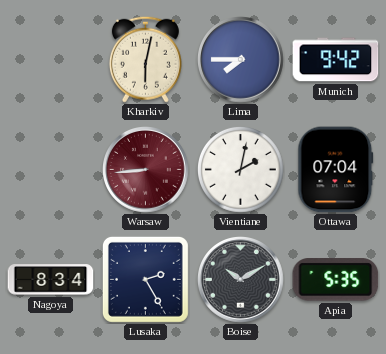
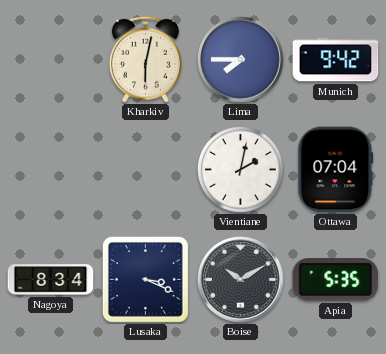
Warsaw: 8:44 -> none (146, 170)
Lusaka: 2:25 -> 3:19 (145, 279)
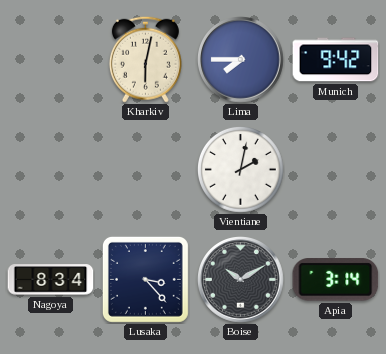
Ottawa: 07:04 -> none (336, 170)
Lusaka: 3:19 -> 3:23 (145, 279)
Apia: 5:35 -> 3:14 (336, 280)
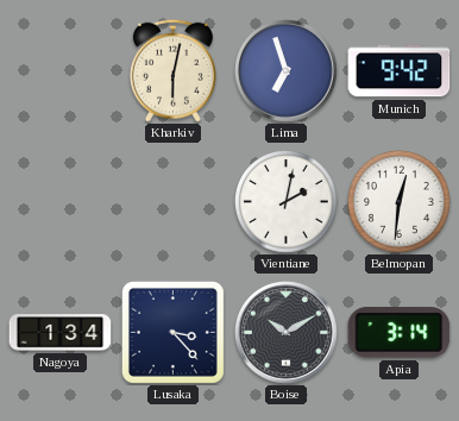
Lima: 7:45 -> 6:57 (287, 71)
Belmopan: none -> 12:31 (400, 202)
Nagoya: 8:34 -> 1:34 (61, 333)
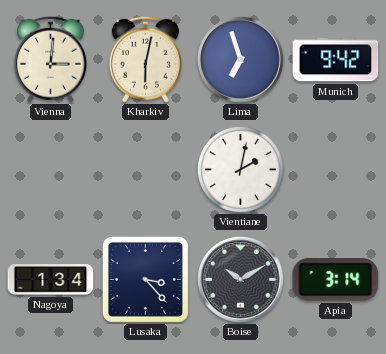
Vienna: none -> 3:01 (50, 59)
Belmopan: 12:31 -> none (400, 202)
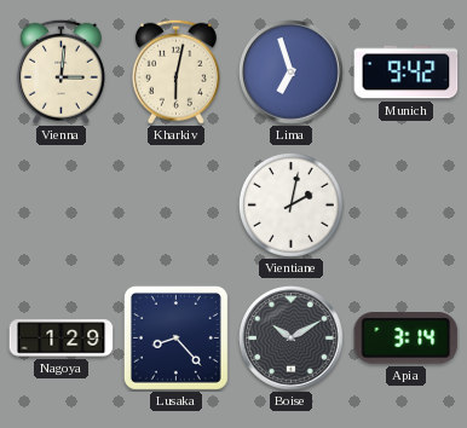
Nagoya: 1:34 -> 1:29 (62, 339)
Lusaka: 3:23 -> 8:23 (175, 337)
